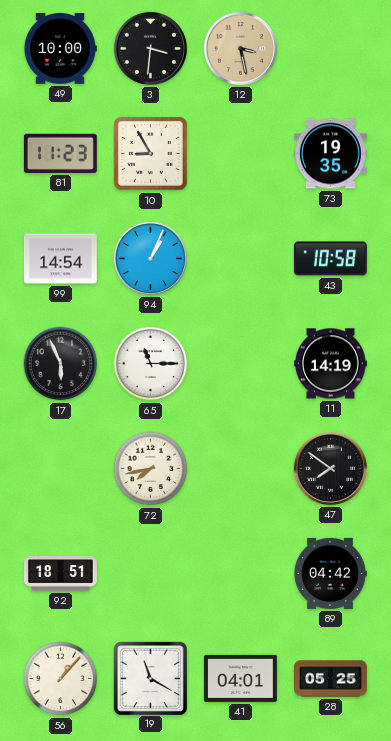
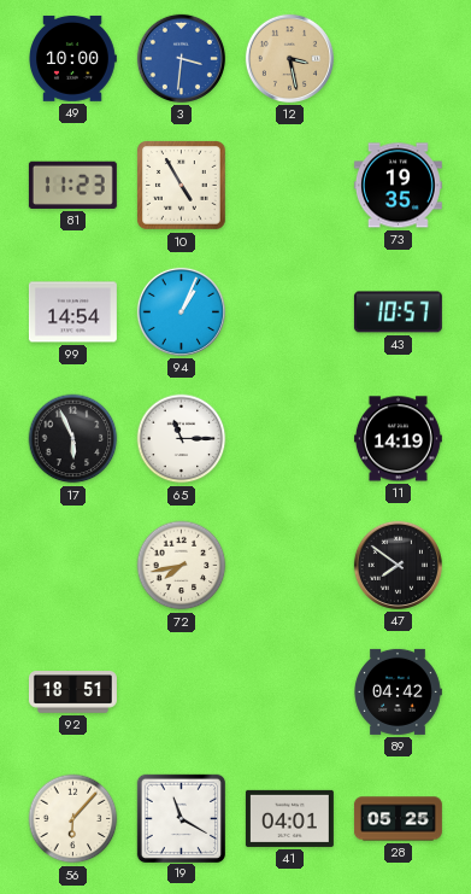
3 dial: black -> blue (181, 58)
10: 8:55 -> 4:55 (182, 186)
43: 10:58 -> 10:57 (398, 312)
56: 1:07 -> 6:07 (73, 819)
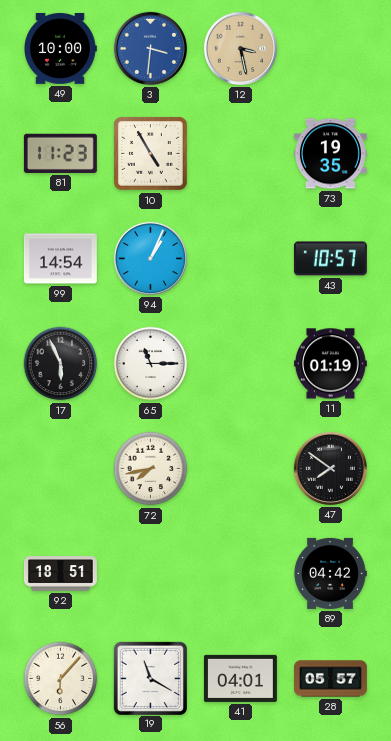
11: 14:19 -> 01:19 (330, 364)
28: 05:25 -> 05:57 (330, 679)
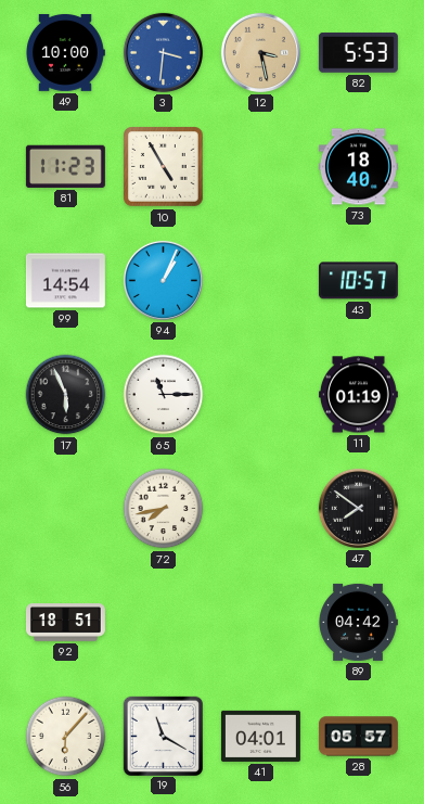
82: none -> 5:53 (358, 52)
73: 19:35 -> 18:40 (358, 167)
